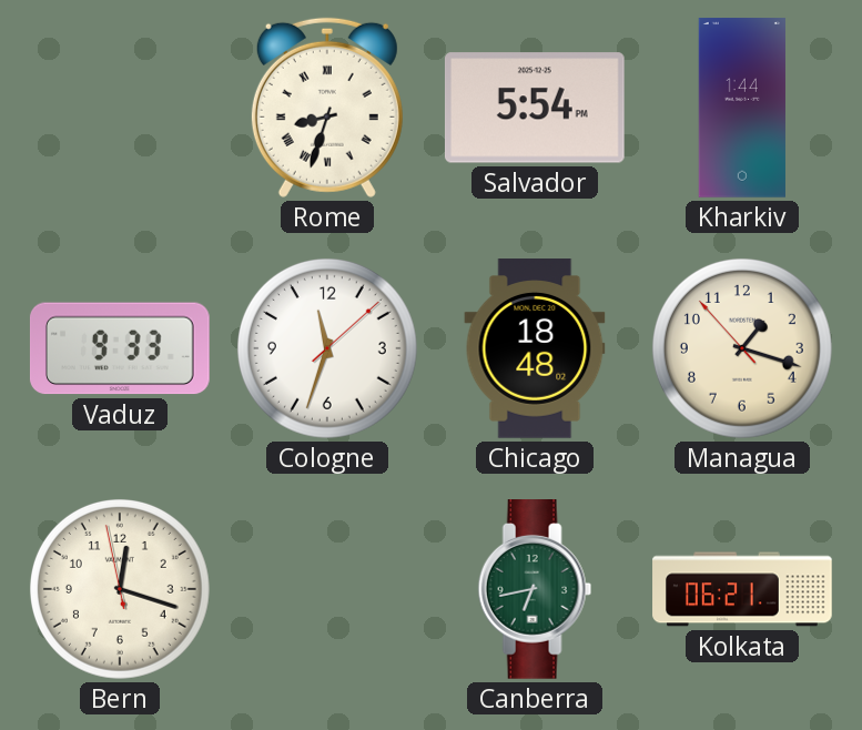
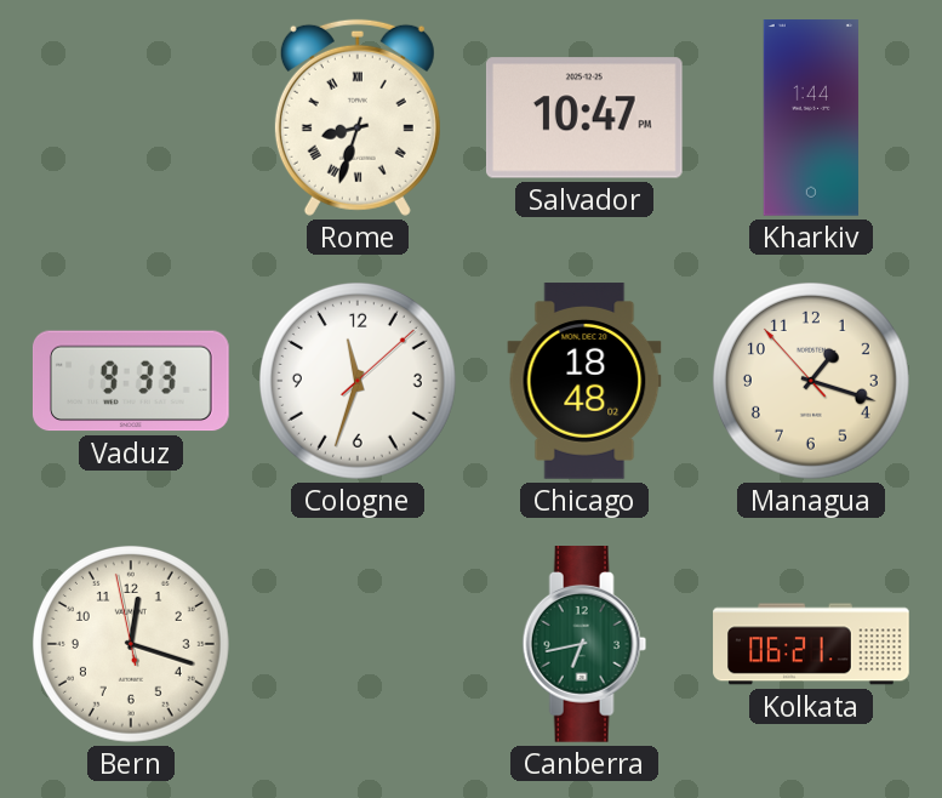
Salvador: 5:54 -> 10:47 (584, 118)
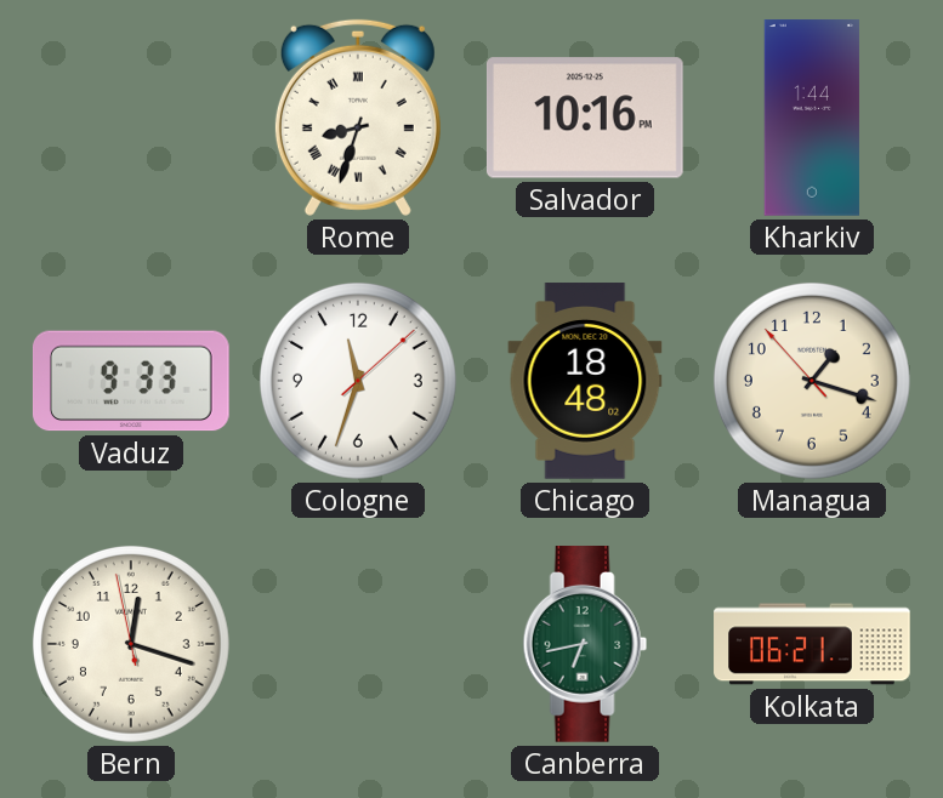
Salvador: 10:47 -> 10:16 (585, 118)
